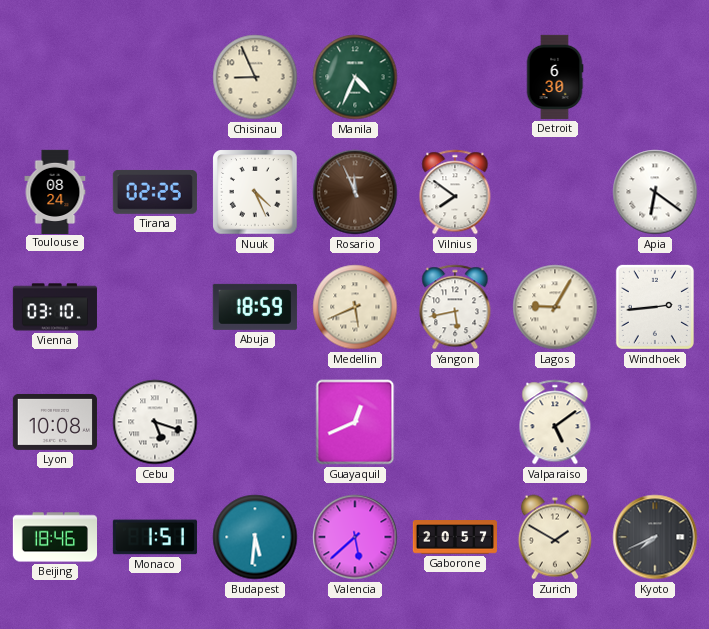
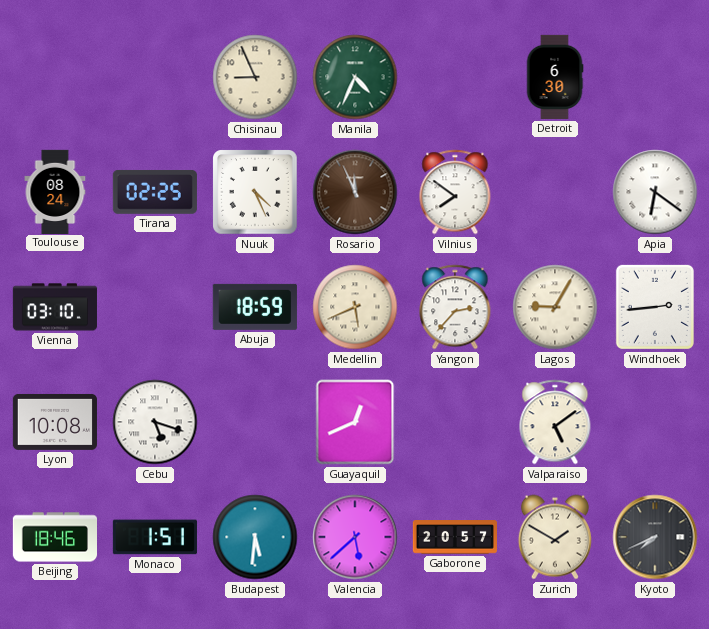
Yangon: 5:43 -> 2:37 (455, 307)
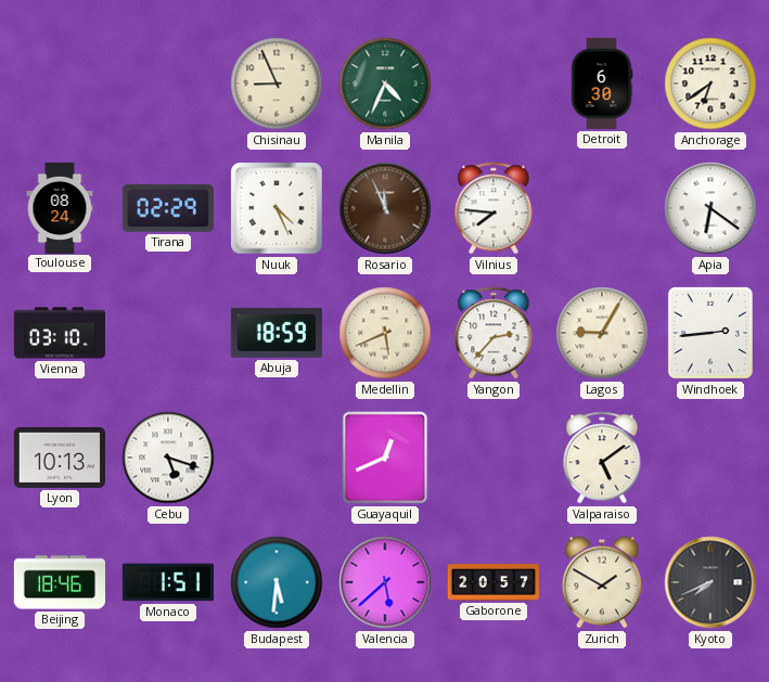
Anchorage: none -> 6:39 (710, 83)
Tirana: 02:25 -> 02:29 (168, 208)
Vilnius: 7:51 -> 7:46 (494, 208)
Lyon: 10:08 -> 10:13 (60, 458)
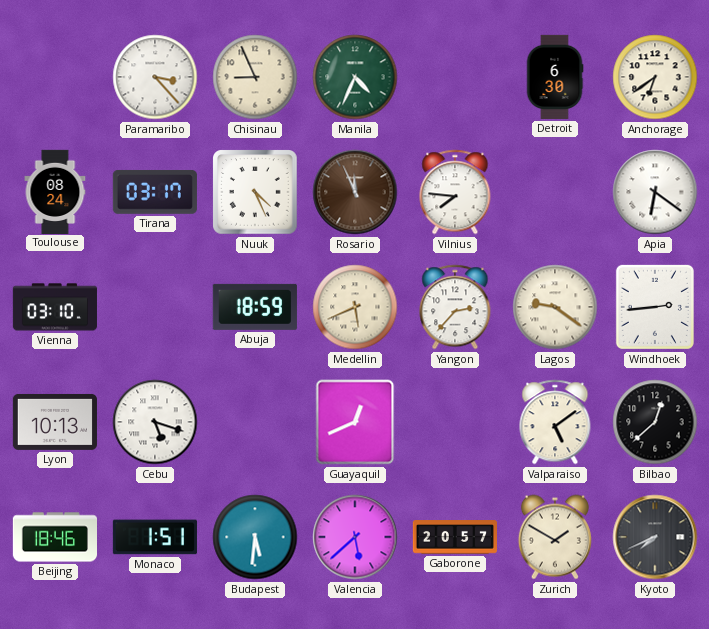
Paramaribo: none -> 3:23 (155, 77)
Tirana: 02:29 -> 03:17 (155, 192)
Lagos: 9:05 -> 9:21 (555, 307)
Bilbao: none -> 12:38 (655, 422)
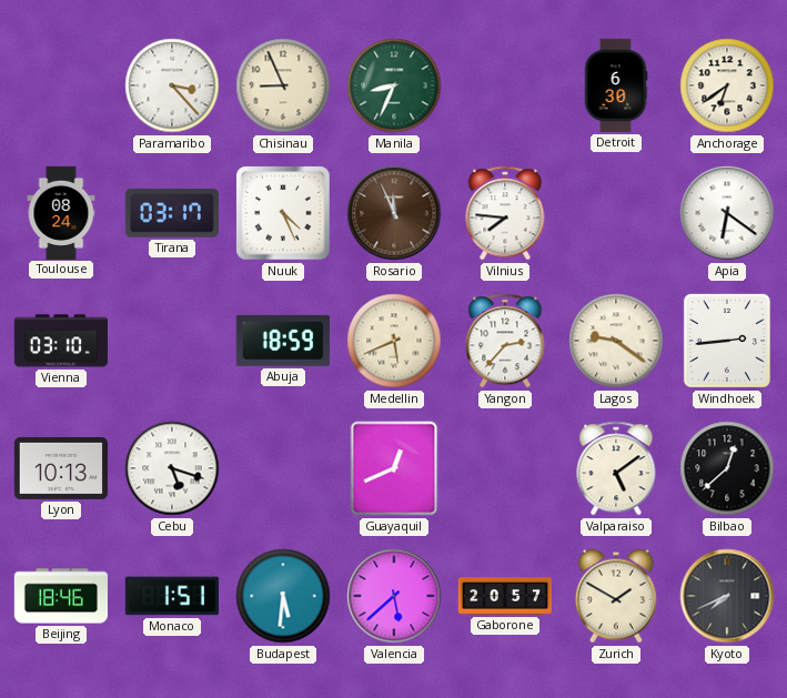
Manila: 4:34 -> 8:34 (394, 85)
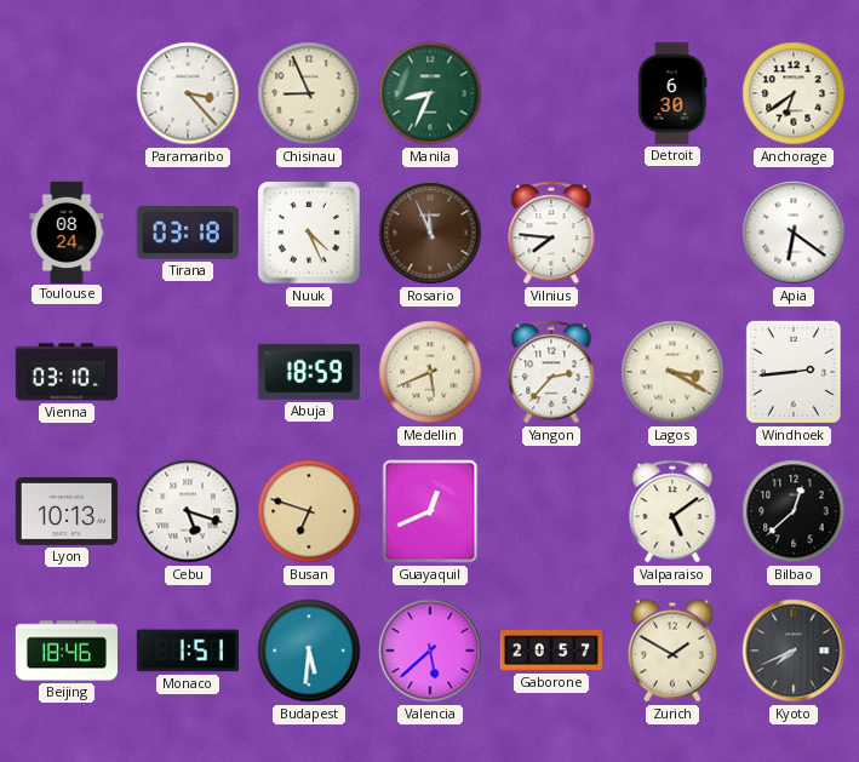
Tirana: 03:17 -> 03:18 (188, 233)
Lagos: 9:21 -> 3:20 (672, 372)
Busan: none -> 6:48 (309, 511)
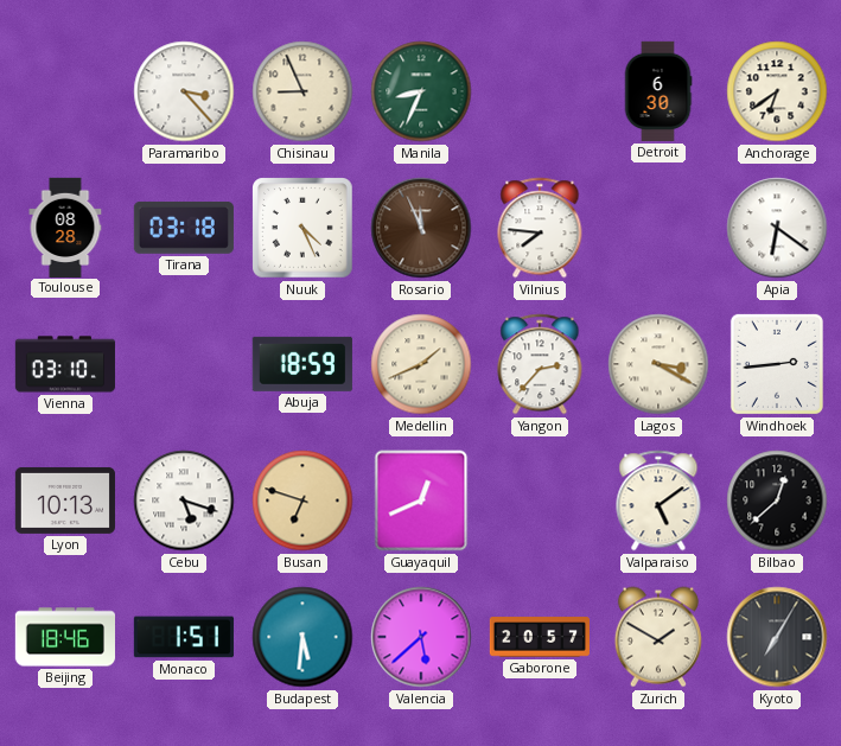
Toulouse: 08:24 -> 08:28 (65, 227)
Medellin: 5:41 -> 1:41 (421, 364)
Kyoto: 7:41 -> 7:05 (777, 637)
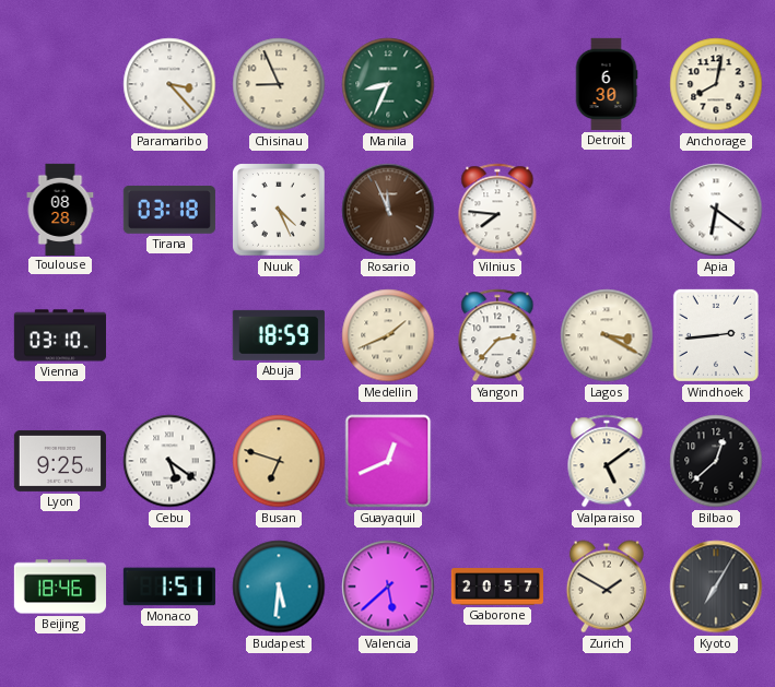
Anchorage: 6:39 -> 8:02 (716, 84)
Lyon: 10:13 -> 9:25 (60, 461)
Cebu: 5:18 -> 5:21 (169, 461)
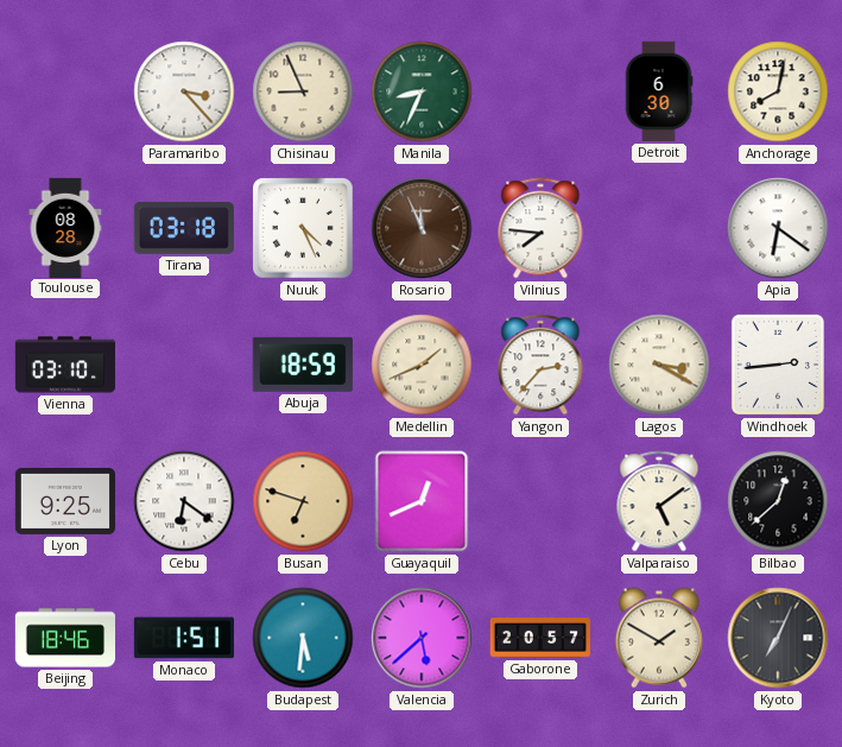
Cebu: 5:21 -> 6:21 (184, 501)
Kyoto: 7:05 -> 7:04 (778, 638)
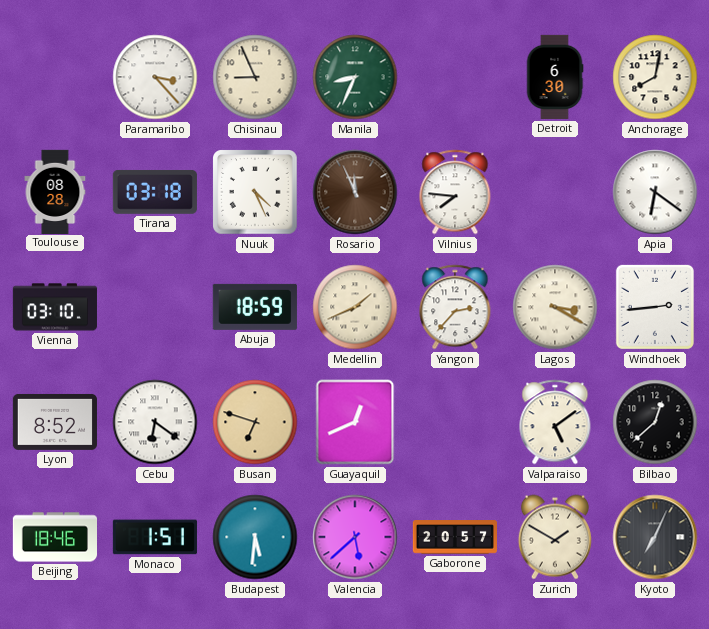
Lyon: 9:25 -> 8:52 (55, 422)
